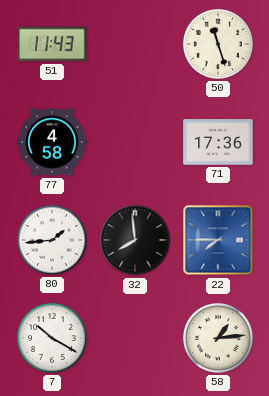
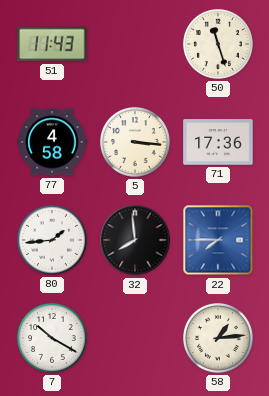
5: none -> 3:16 (135, 142)
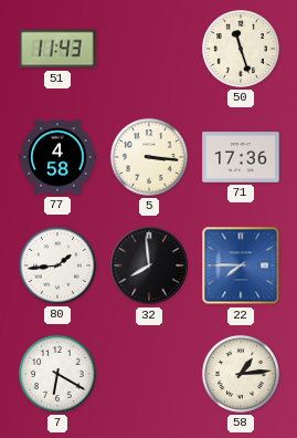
7: 10:20 -> 6:20 (57, 374)
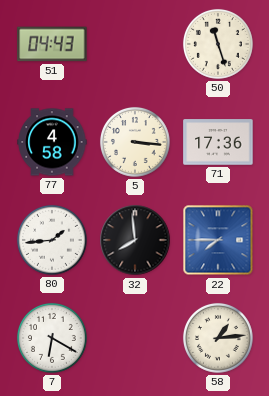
51: 11:43 -> 04:43 (52, 44)
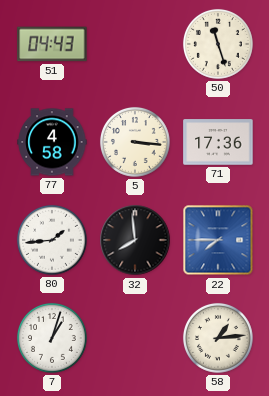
7: 6:20 -> 1:03 (52, 338)
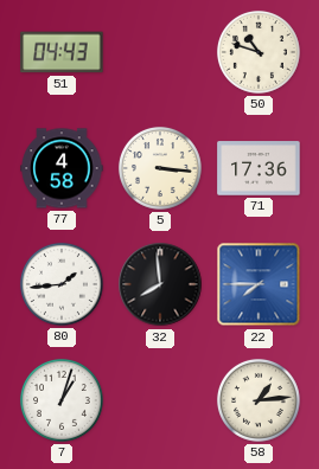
50: 11:27 -> 10:48 (259, 52)
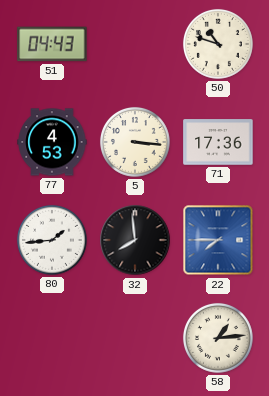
77: 4:58 -> 4:53 (52, 142)
7: 1:03 -> none (62, 400)
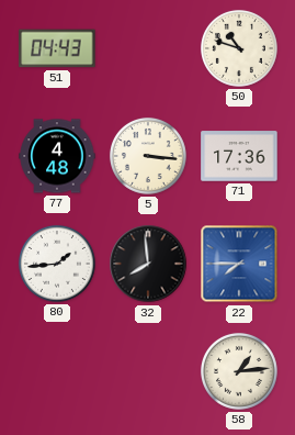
77: 4:53 -> 4:48 (57, 156)
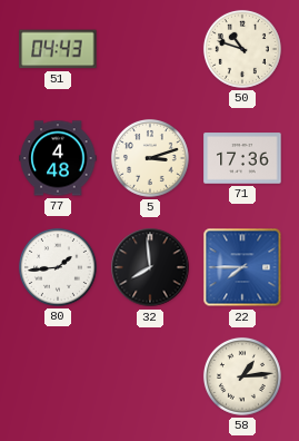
5: 3:16 -> 3:12 (150, 158)
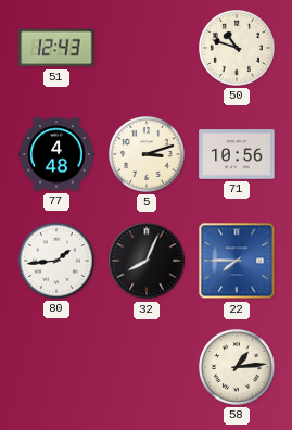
51: 04:43 -> 12:43 (56, 48)
71: 17:36 -> 10:56 (237, 154)
32: 7:59 -> 8:04 (147, 261)
